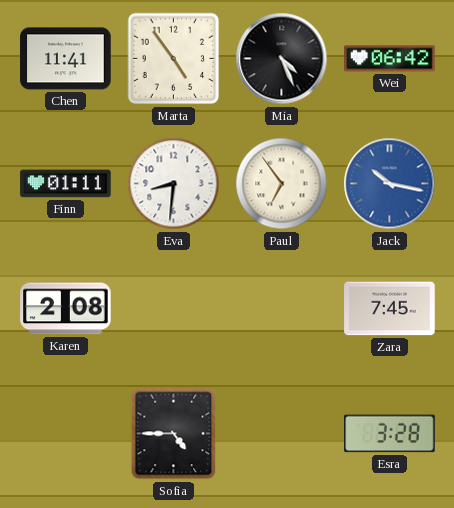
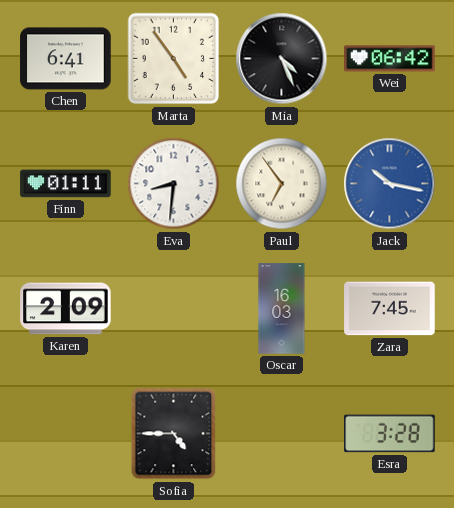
Chen: 11:41 -> 6:41 (66, 59)
Karen: 2:08 -> 2:09 (66, 309)
Oscar: none -> 16:03 (282, 309)
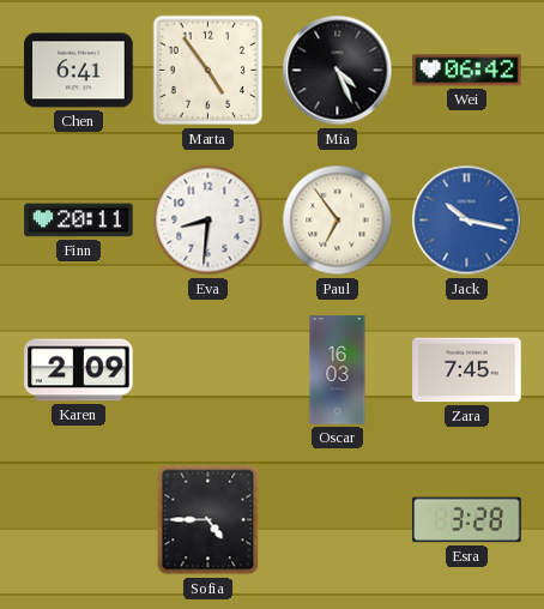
Finn: 01:11 -> 20:11 (79, 221)
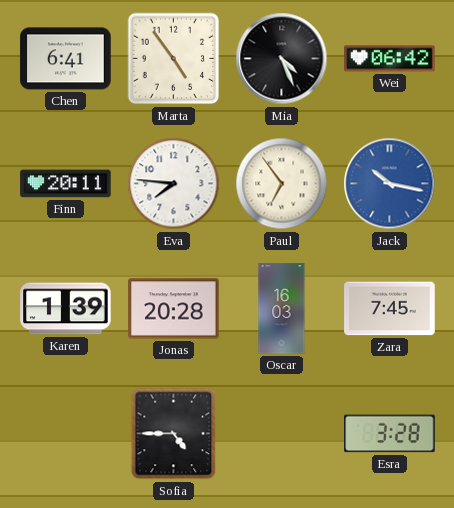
Eva: 8:31 -> 7:46 (174, 184)
Karen: 2:09 -> 1:39 (66, 309)
Jonas: none -> 20:28 (174, 309)
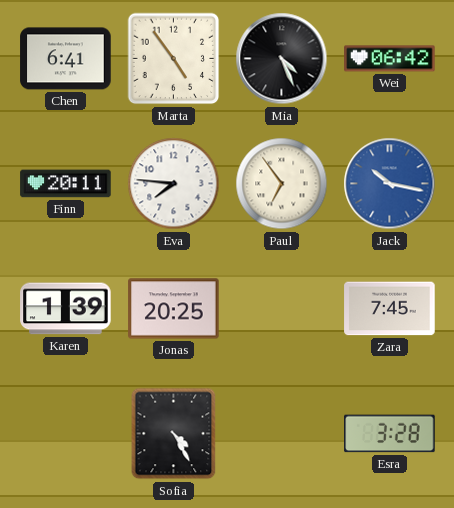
Jonas: 20:28 -> 20:25 (174, 309)
Oscar: 16:03 -> none (282, 309)
Sofia: 4:45 -> 4:25 (174, 434)
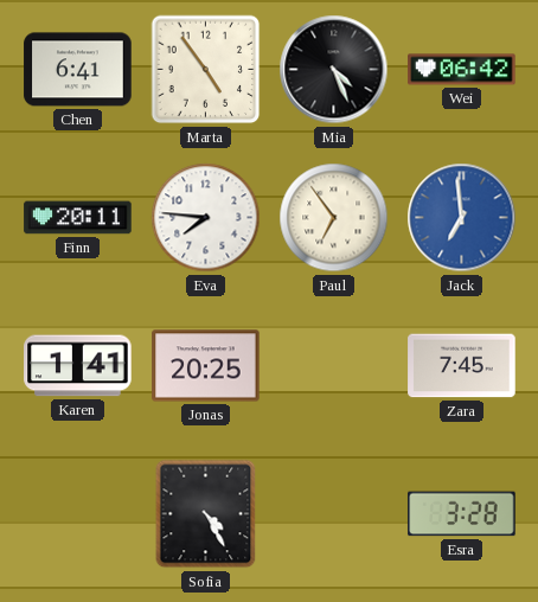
Jack: 10:17 -> 6:59 (462, 218)
Karen: 1:39 -> 1:41 (78, 366)
